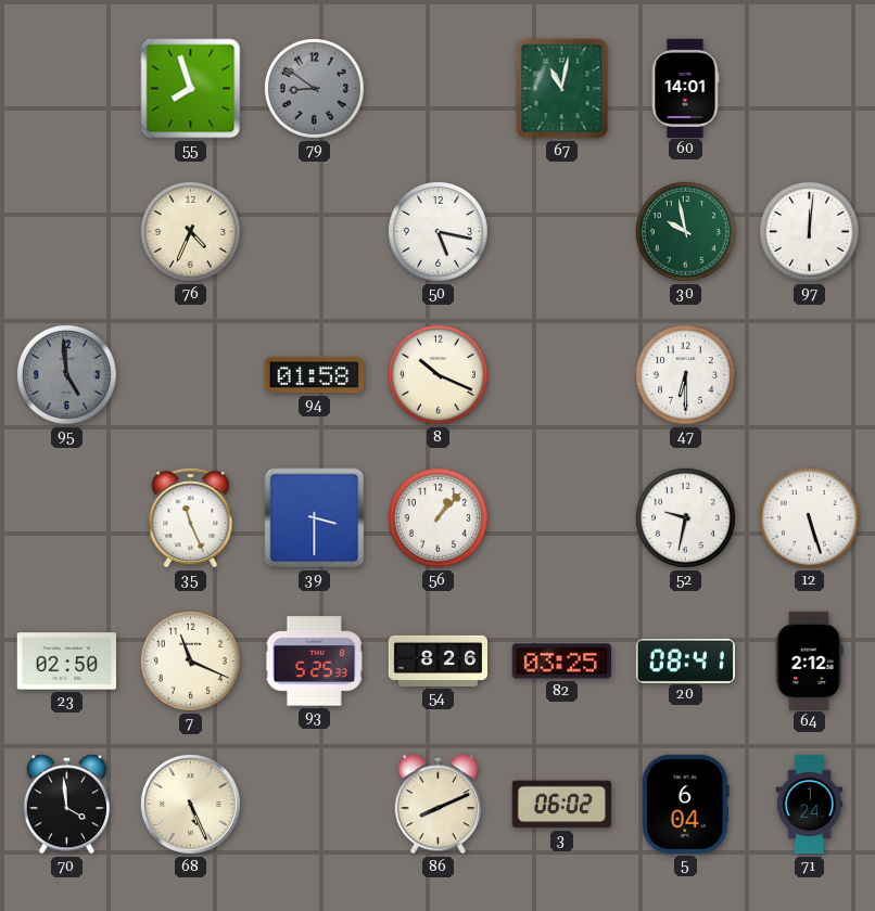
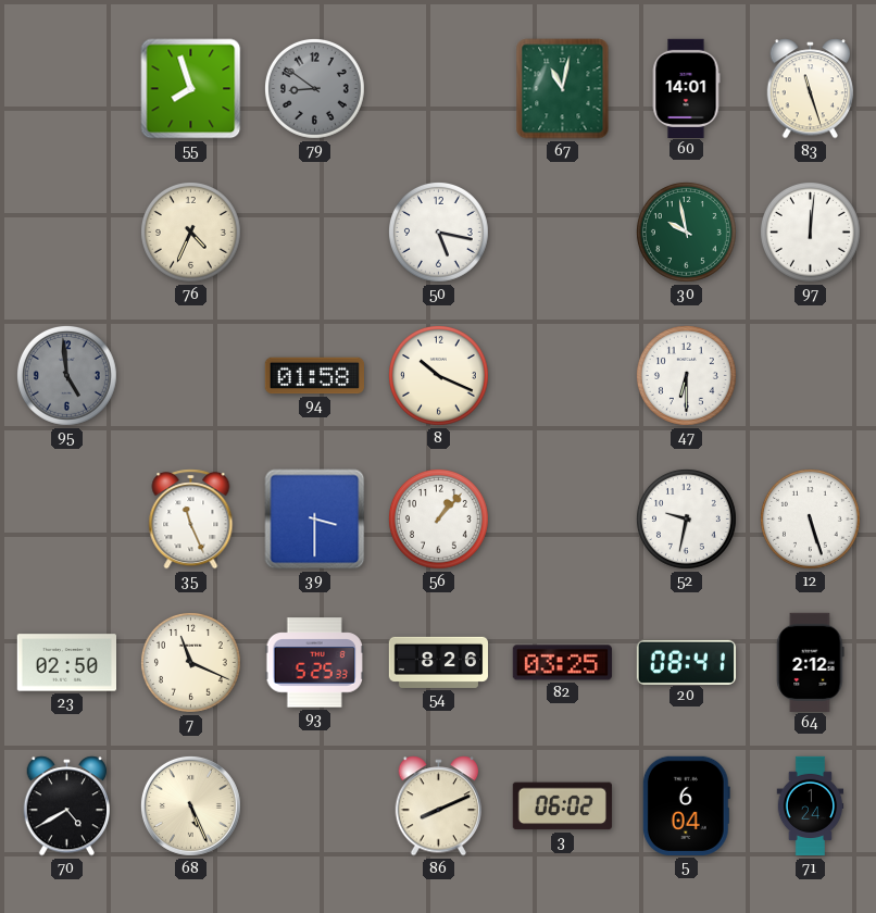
83: none -> 11:27 (811, 89)
70: 3:59 -> 4:40 (67, 806)
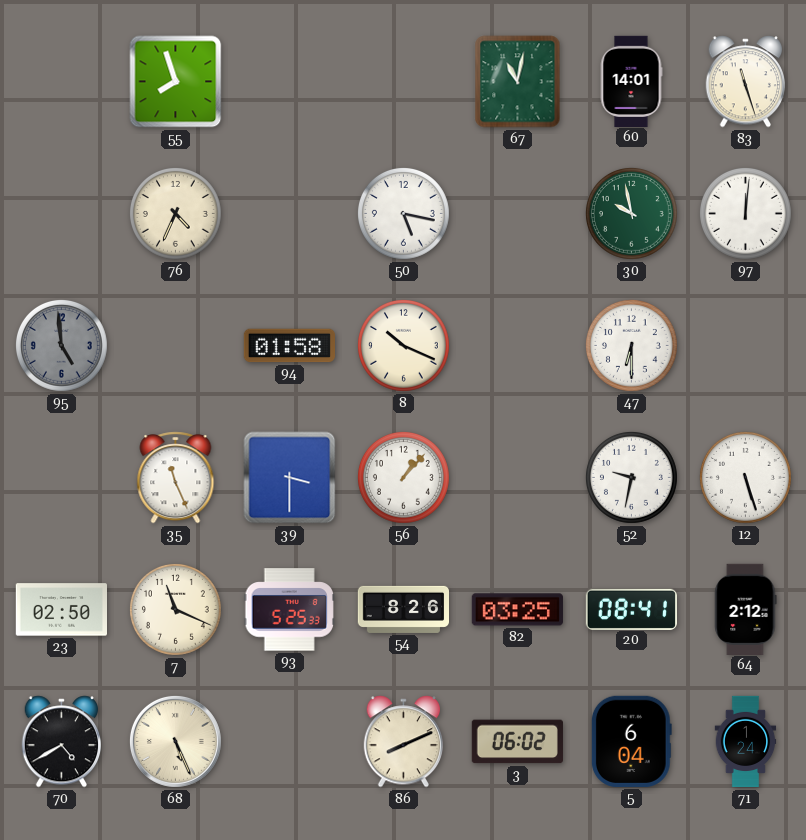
79: 8:51 -> none (314, 88)
